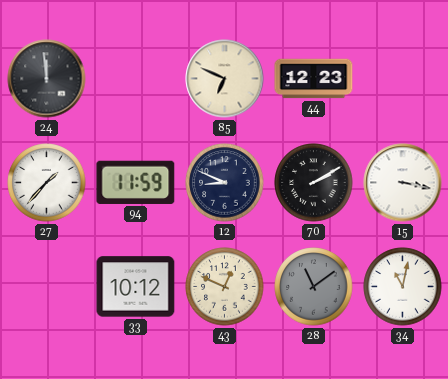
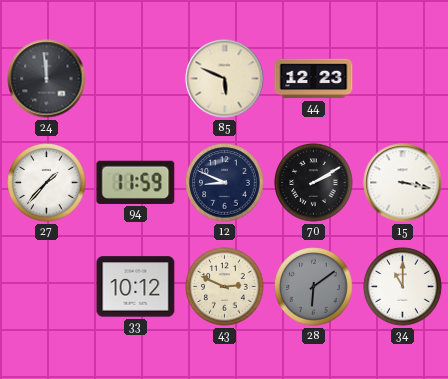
85: 6:49 -> 5:49 (225, 79)
43: 12:49 -> 2:49 (225, 287)
28: 11:09 -> 6:09 (314, 287)
34: 11:02 -> 11:00 (403, 287)
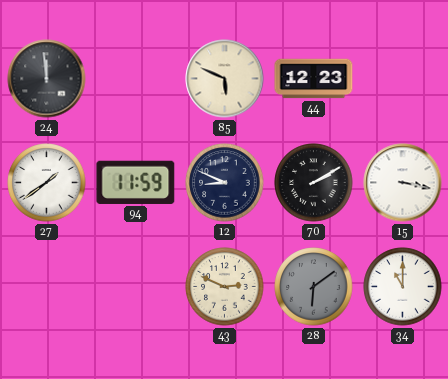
27: 1:37 -> 1:39 (47, 183)
33: 10:12 -> none (136, 287)
